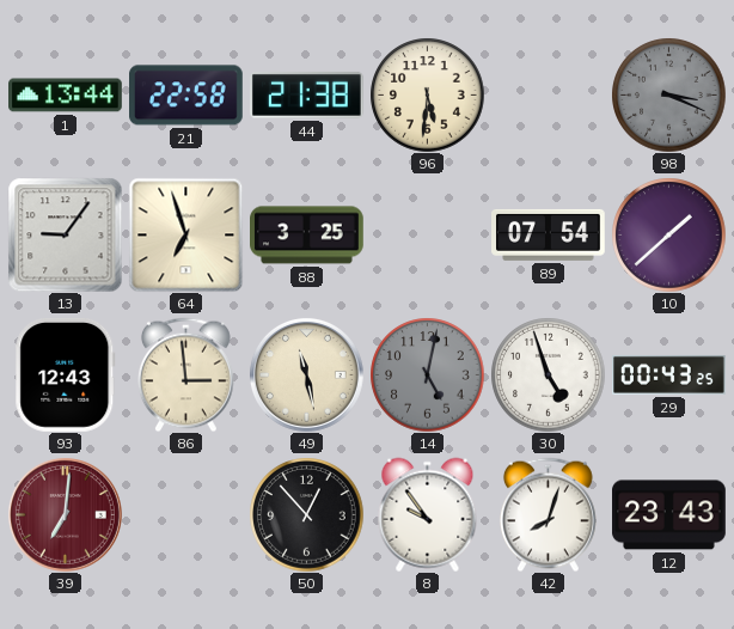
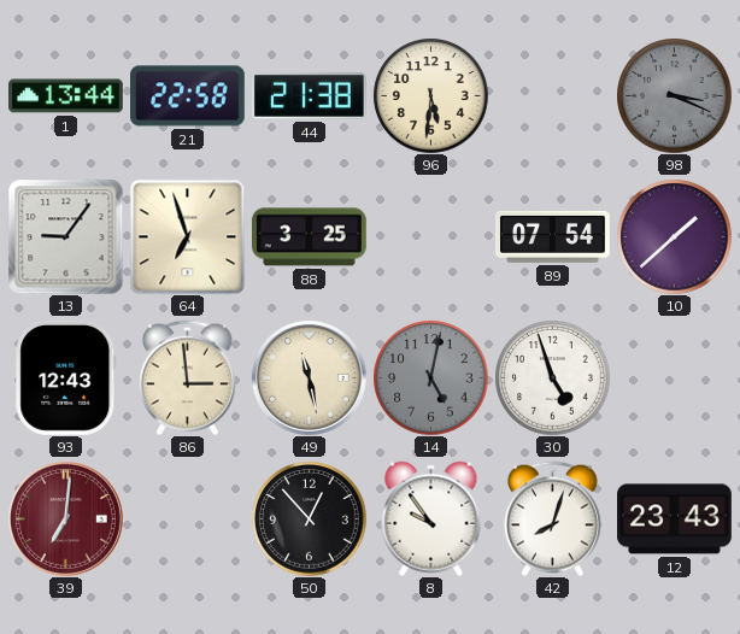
29: 00:43 -> none (669, 374)
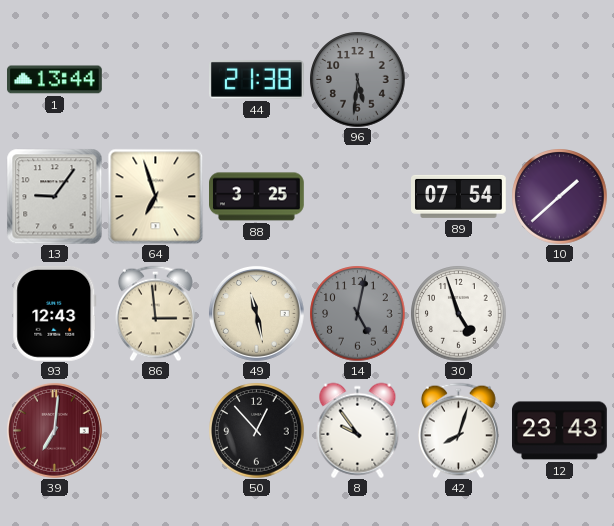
21: 22:58 -> none (188, 96)
96 dial: cream -> grey (357, 79)
98: 3:19 -> none (674, 95)
